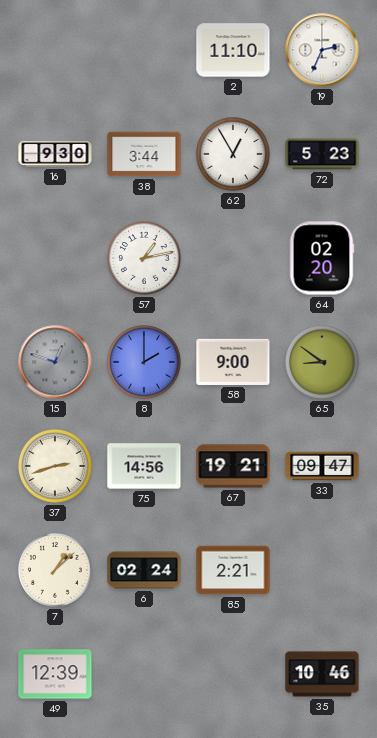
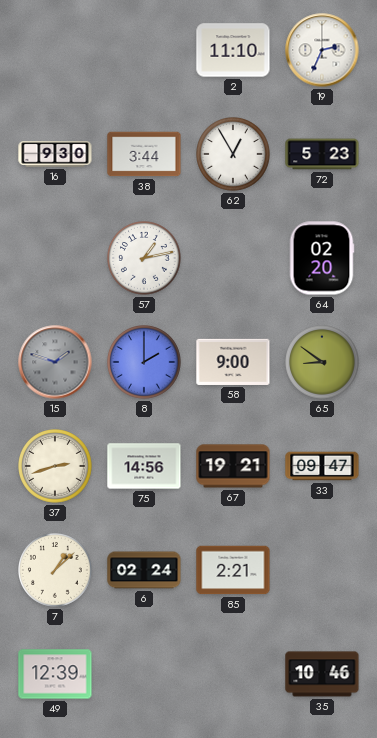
15: 12:48 -> 1:48 (55, 362)
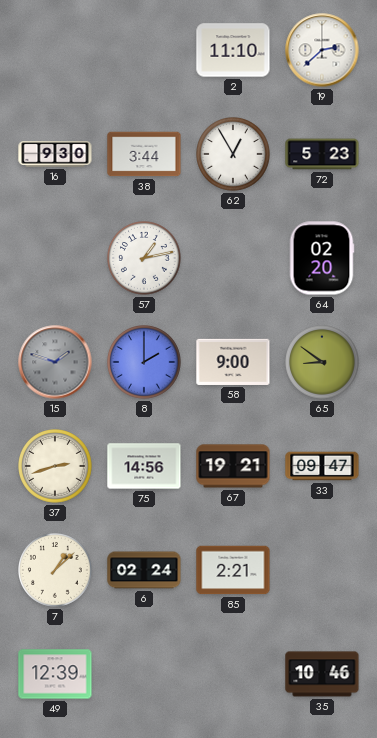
19: 2:34 -> 2:38 (322, 50)
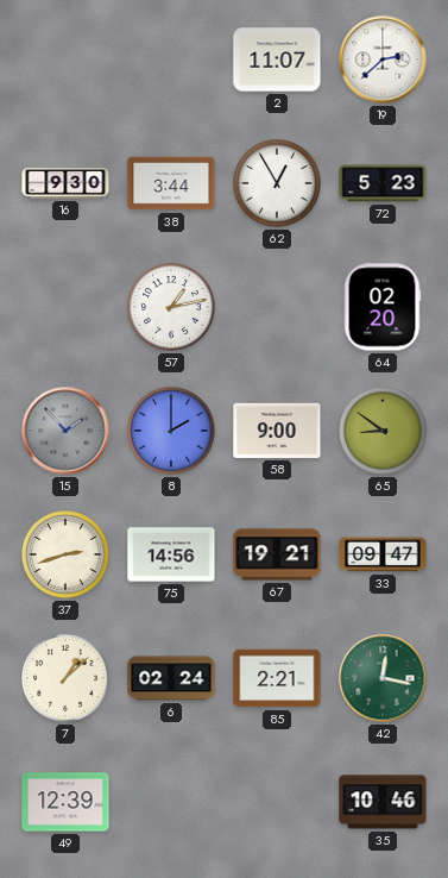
2: 11:10 -> 11:07 (277, 59)
15: 1:48 -> 1:53 (65, 431)
42: none -> 12:17 (383, 678)
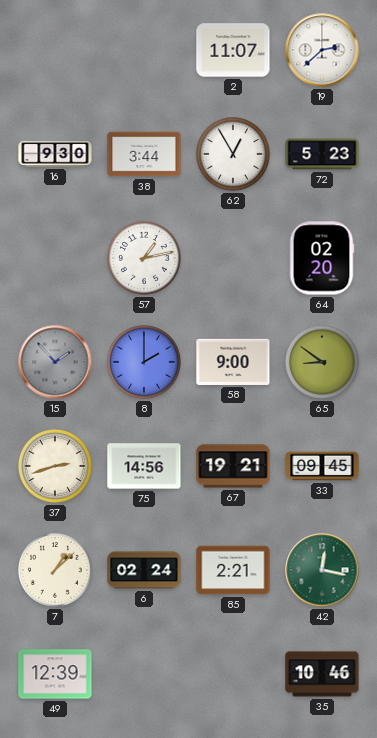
33: 09:47 -> 09:45 (322, 466)
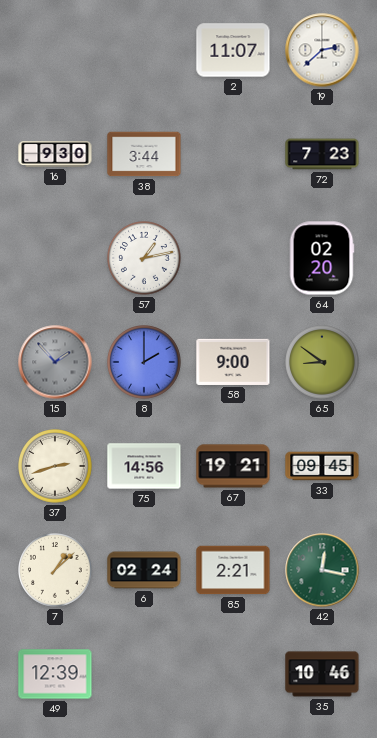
62: 12:55 -> none (234, 155)
72: 5:23 -> 7:23 (322, 154)
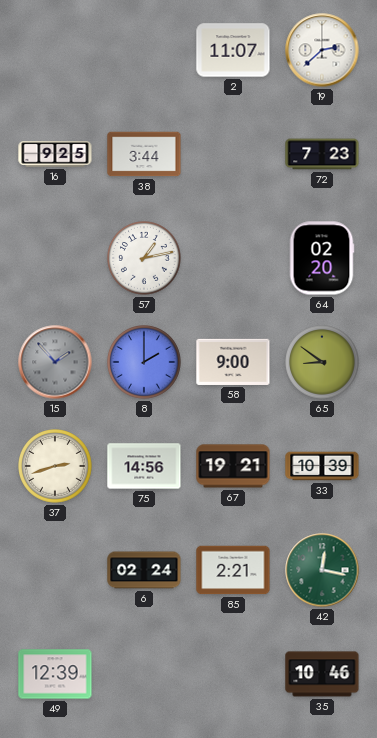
16: 9:30 -> 9:25 (55, 154)
33: 09:45 -> 10:39 (322, 466)
7: 1:08 -> none (56, 571)
